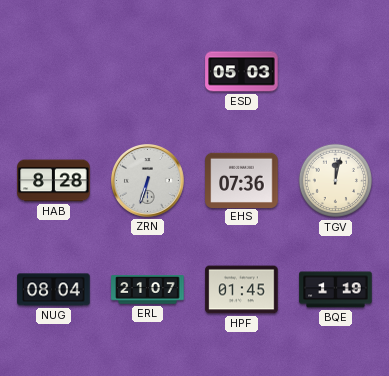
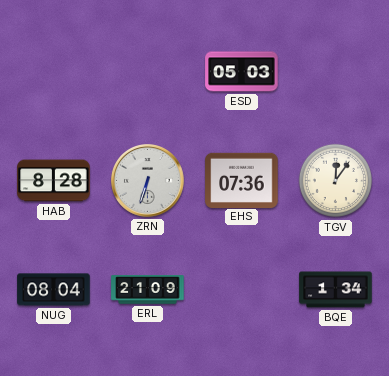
TGV: 12:02 -> 12:06 (336, 181)
ERL: 21:07 -> 21:09 (148, 290)
HPF: 01:45 -> none (242, 290)
BQE: 1:19 -> 1:34 (336, 290)
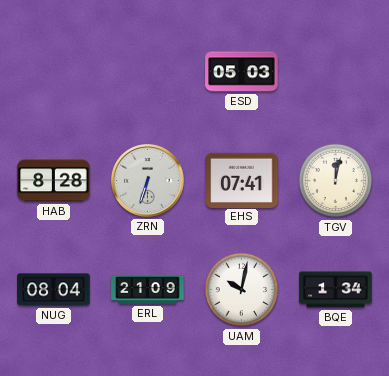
EHS: 07:36 -> 07:41 (242, 180)
TGV: 12:06 -> 12:02 (336, 181)
UAM: none -> 10:02 (242, 290)
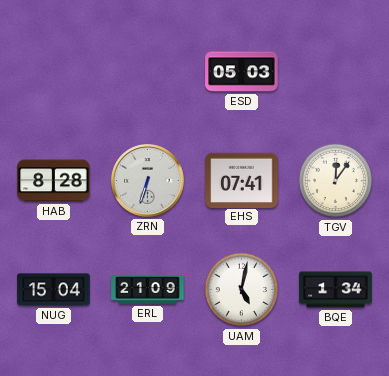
TGV: 12:02 -> 12:06 (336, 181)
NUG: 08:04 -> 15:04 (54, 290)
UAM: 10:02 -> 5:02 (242, 290)
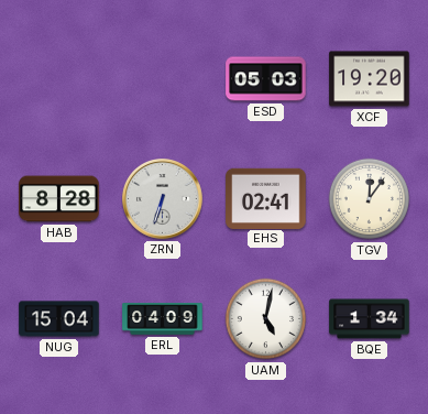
XCF: none -> 19:20 (370, 79)
EHS: 07:41 -> 02:41 (266, 198)
ERL: 21:09 -> 04:09 (163, 319)
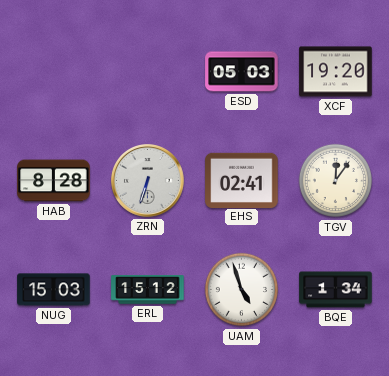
NUG: 15:04 -> 15:03 (54, 290)
ERL: 04:09 -> 15:12 (148, 290)
UAM: 5:02 -> 4:57 (242, 290)
